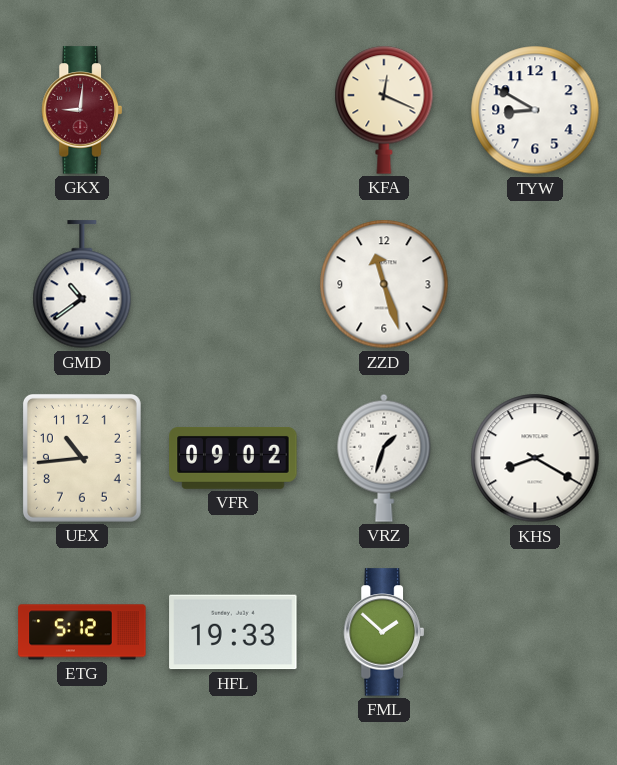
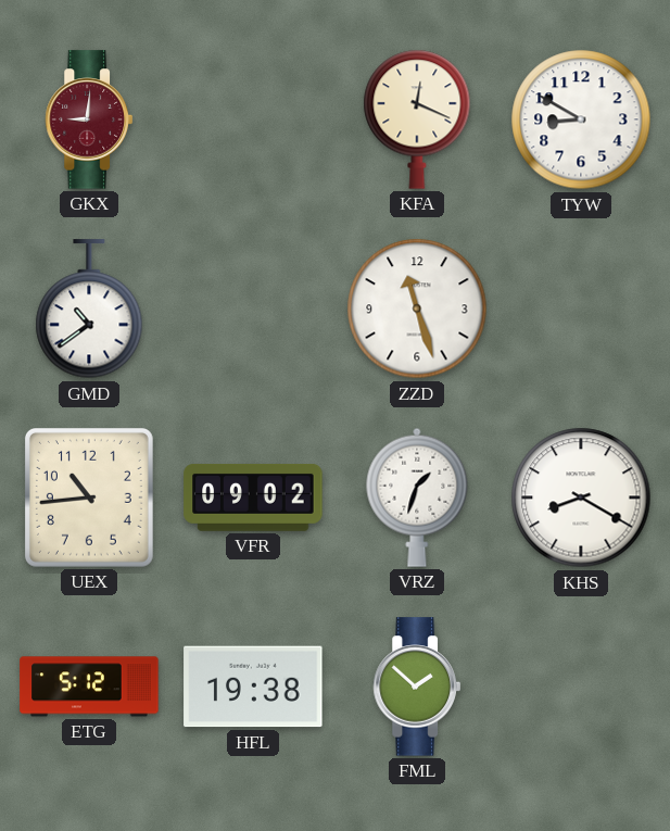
HFL: 19:33 -> 19:38 (253, 687)
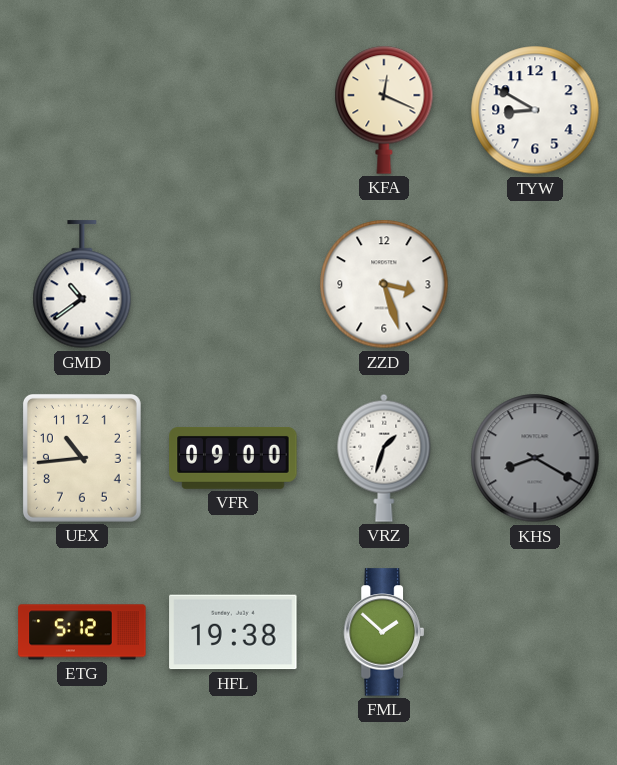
GKX: 9:01 -> none (89, 119)
ZZD: 11:27 -> 3:27 (384, 284)
VFR: 09:02 -> 09:00 (233, 459)
KHS dial: white -> grey (535, 458)
